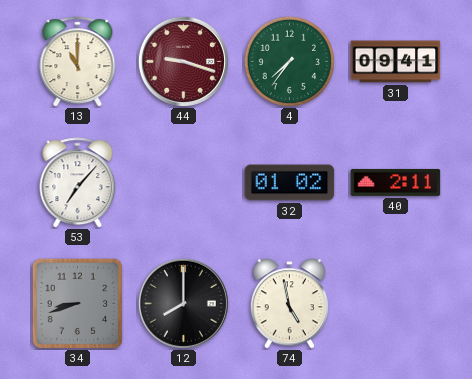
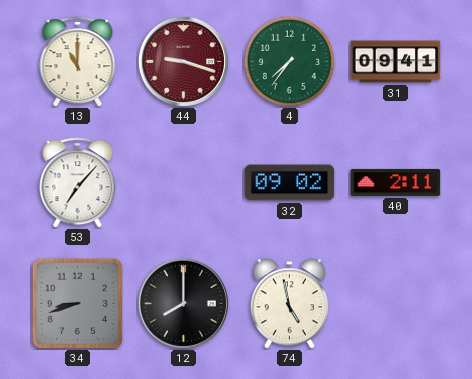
32: 01:02 -> 09:02 (290, 183)
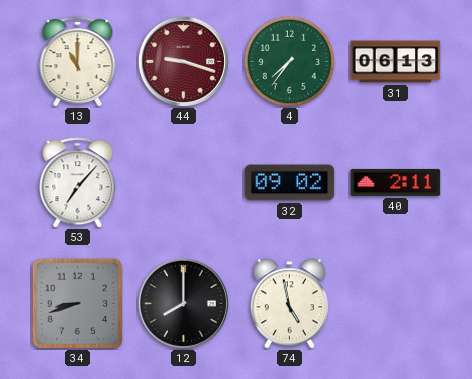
31: 09:41 -> 06:13 (396, 62)
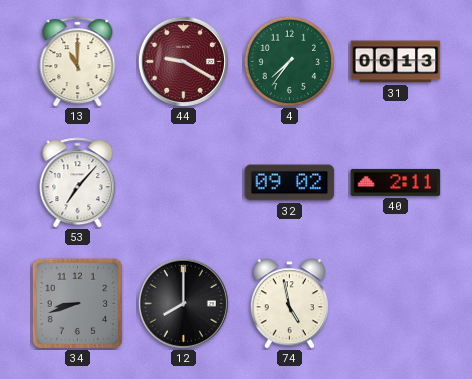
44: 9:18 -> 9:20 (183, 61)
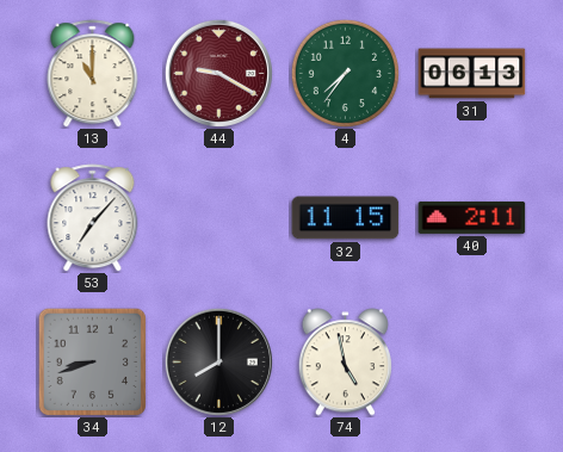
32: 09:02 -> 11:15 (346, 218)
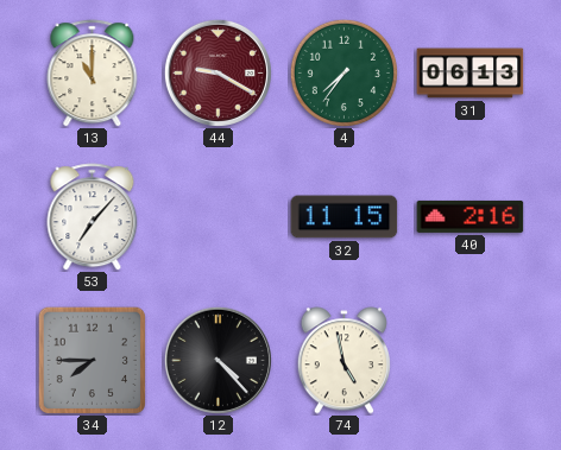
40: 2:11 -> 2:16 (471, 216)
34: 8:42 -> 7:45 (92, 360)
12: 8:00 -> 4:23 (218, 360)
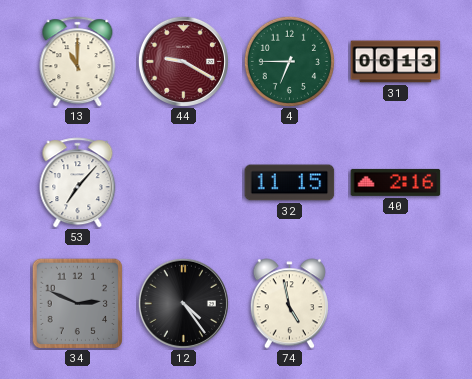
4: 7:36 -> 6:45 (289, 61)
34: 7:45 -> 2:49 (77, 303)
12: 4:23 -> 4:24 (183, 303)
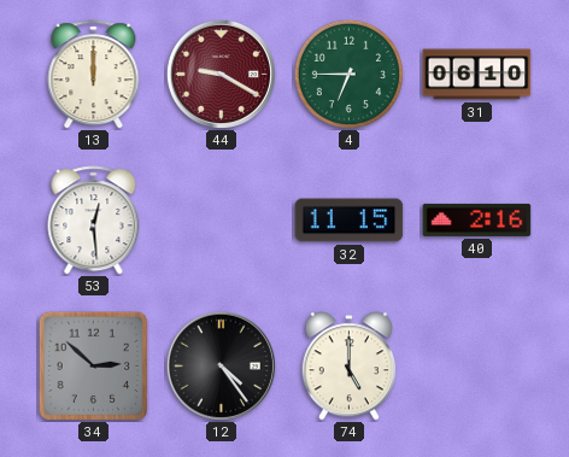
13: 11:00 -> 12:00 (94, 75)
31: 06:13 -> 06:10 (477, 75)
53: 7:07 -> 12:29 (94, 221)
34: 2:49 -> 2:52 (93, 365)
74: 4:58 -> 5:00 (348, 367)
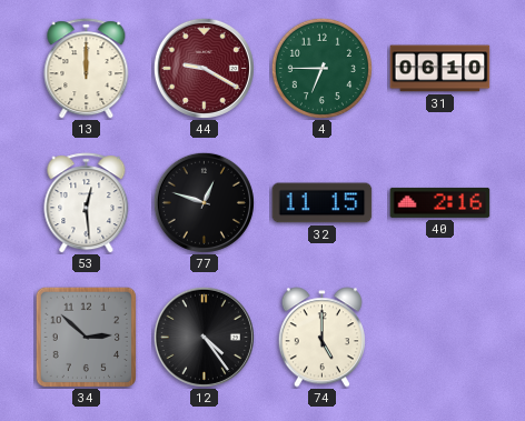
77: none -> 12:48 (204, 202)
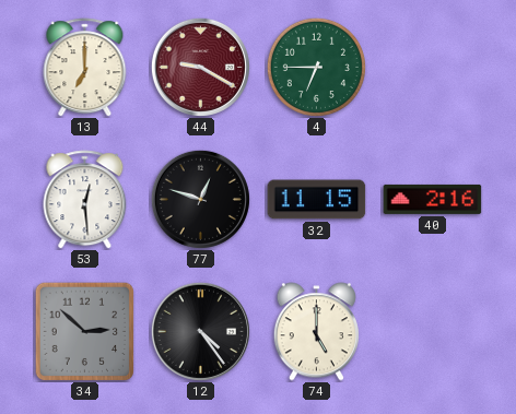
13: 12:00 -> 7:00 (85, 68)
31: 06:10 -> none (440, 69)
